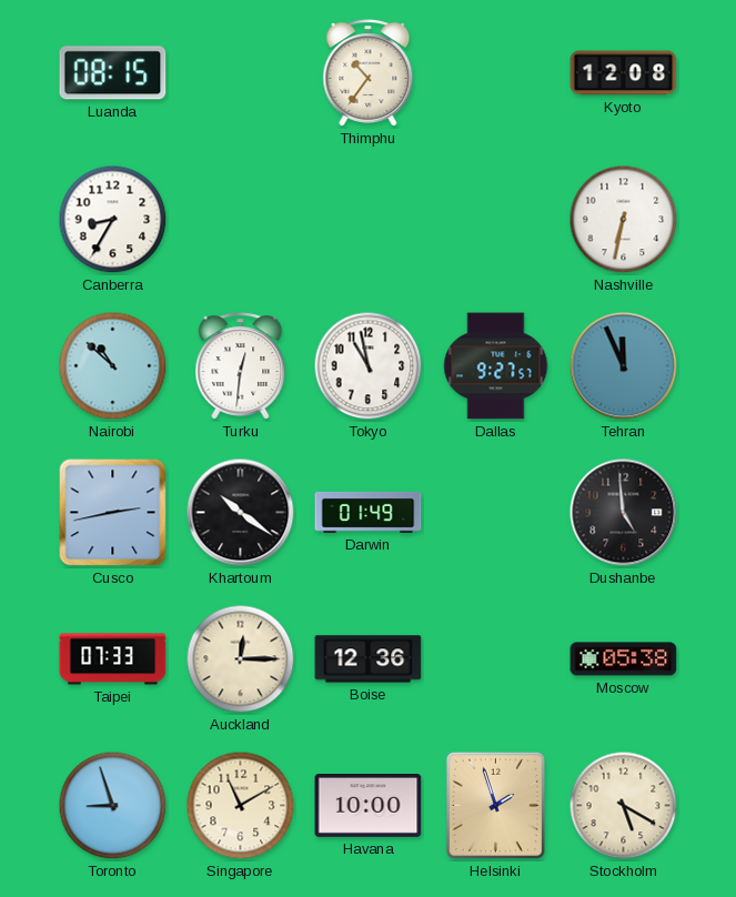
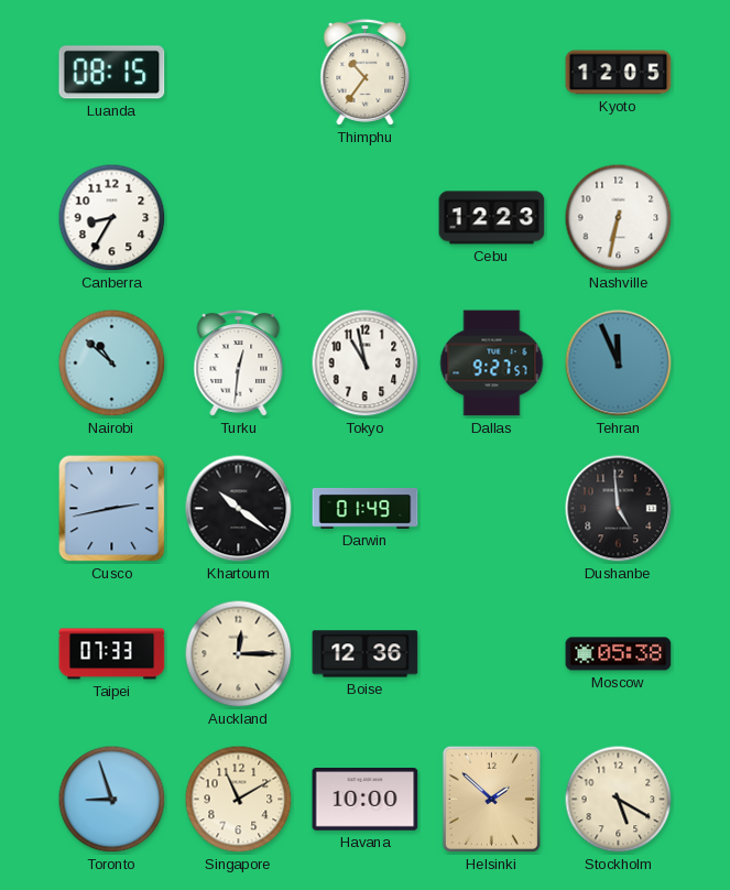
Kyoto: 12:08 -> 12:05 (619, 73)
Cebu: none -> 12:23 (492, 218)
Helsinki: 1:57 -> 1:52 (491, 799)
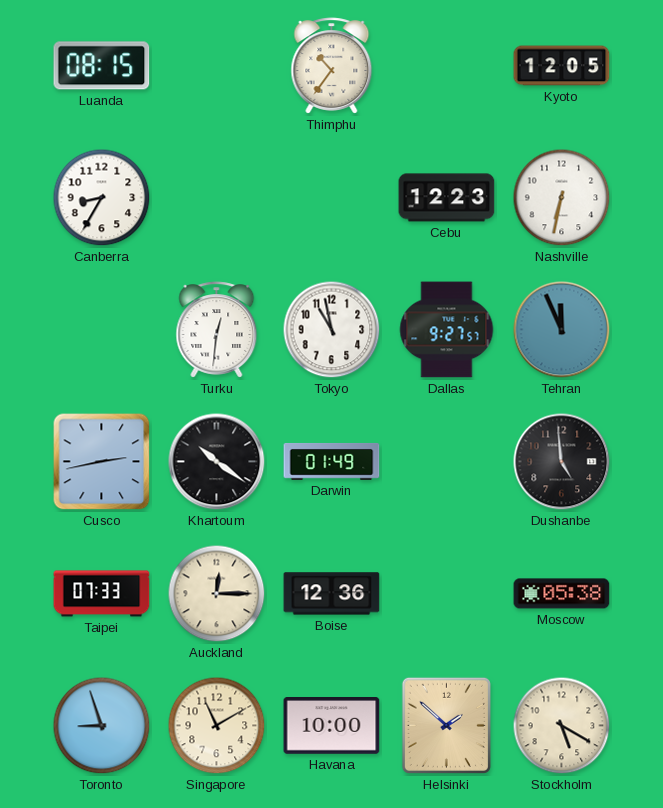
Nairobi: 10:52 -> none (112, 363)
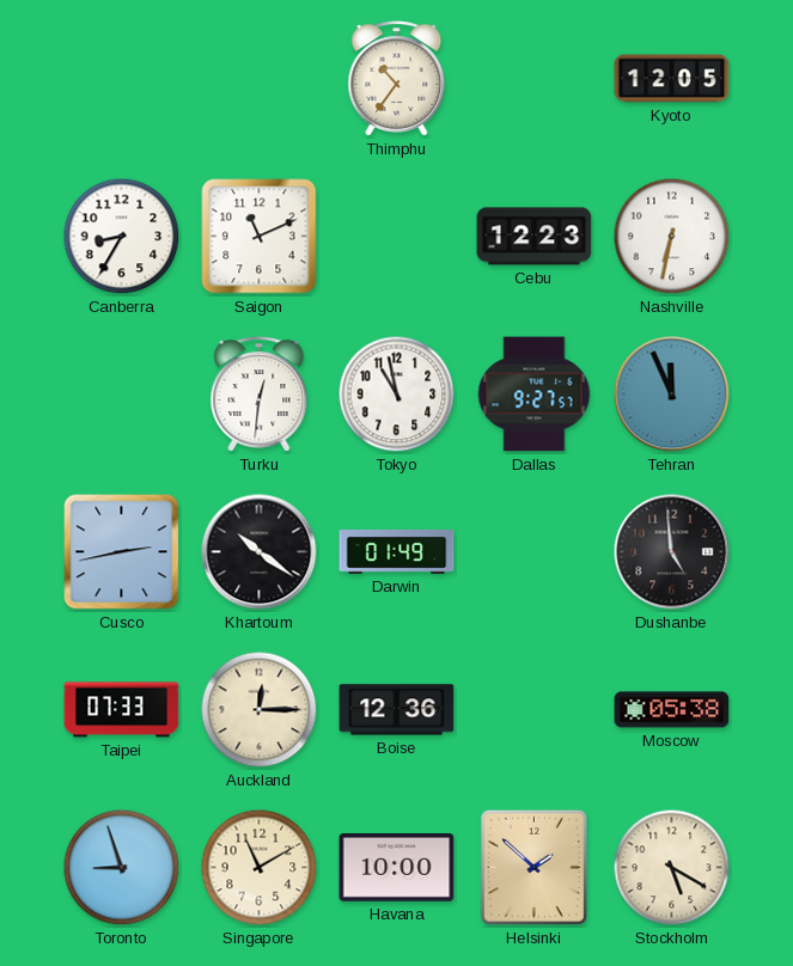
Luanda: 08:15 -> none (102, 66)
Saigon: none -> 11:11 (260, 237)
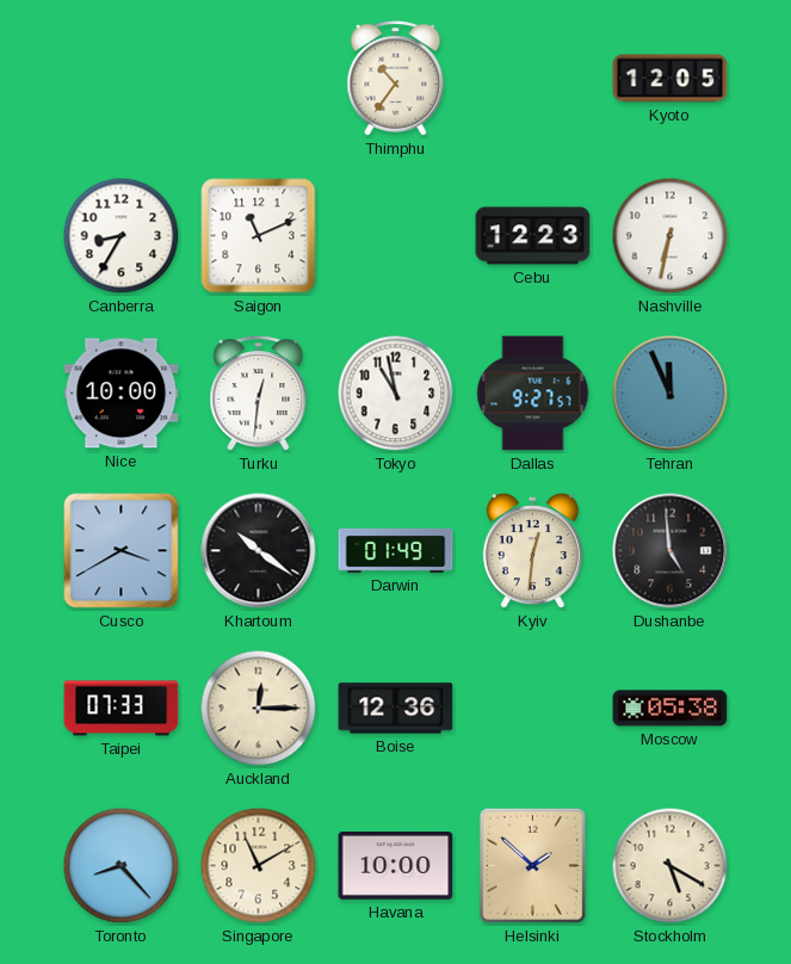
Nice: none -> 10:00 (122, 394)
Cusco: 2:43 -> 3:40 (122, 551)
Kyiv: none -> 12:31 (532, 552)
Toronto: 8:57 -> 8:23 (122, 866)
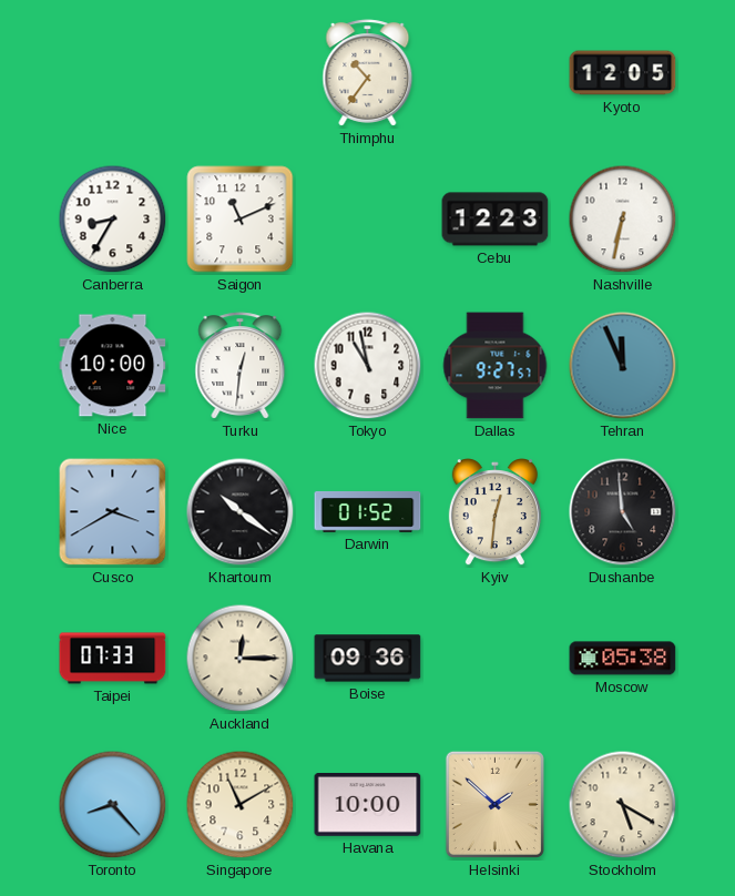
Darwin: 01:49 -> 01:52 (368, 511)
Boise: 12:36 -> 09:36 (368, 659)
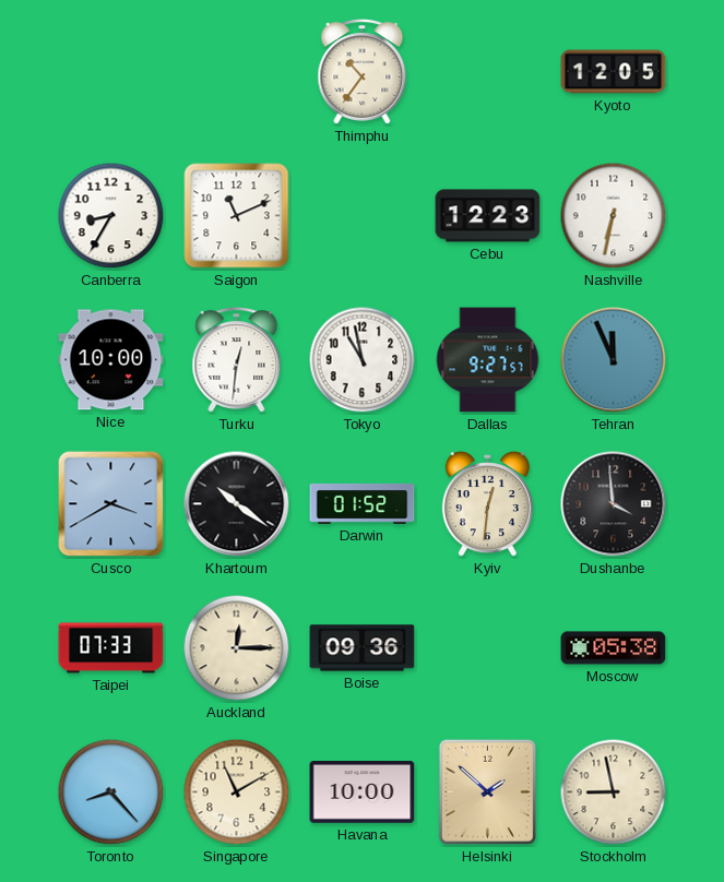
Dushanbe: 4:59 -> 3:59 (614, 504)
Stockholm: 5:20 -> 8:58 (614, 792)
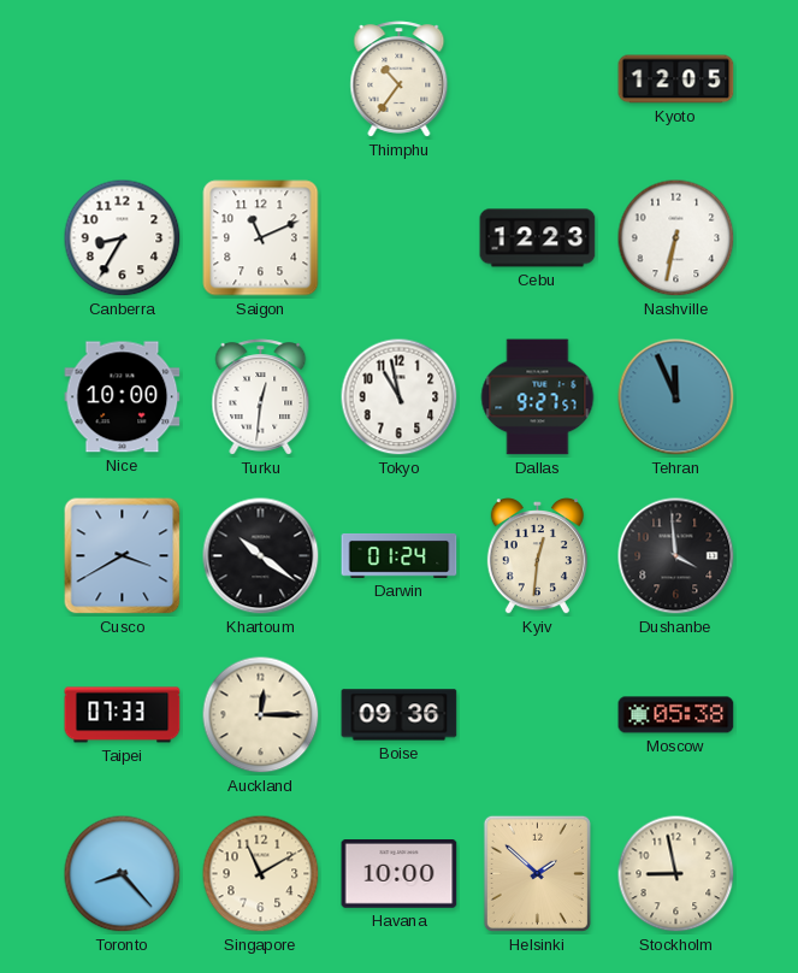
Darwin: 01:52 -> 01:24 (400, 555)
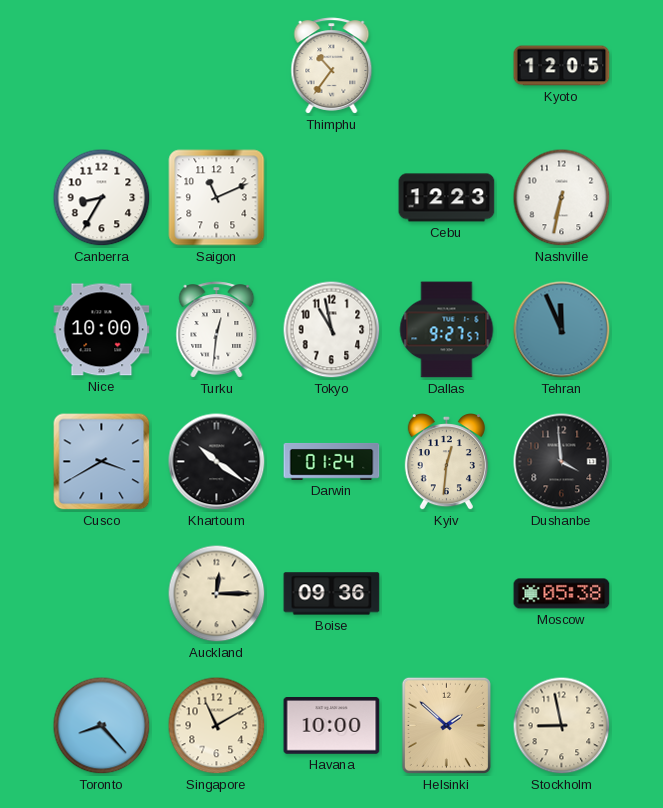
Taipei: 07:33 -> none (123, 715)
